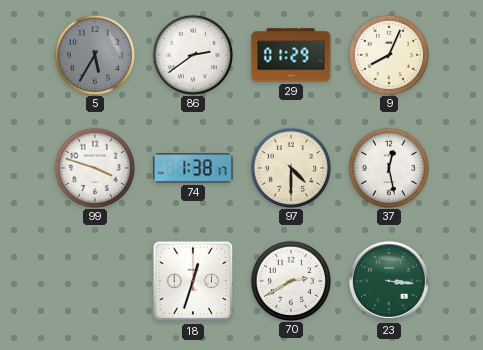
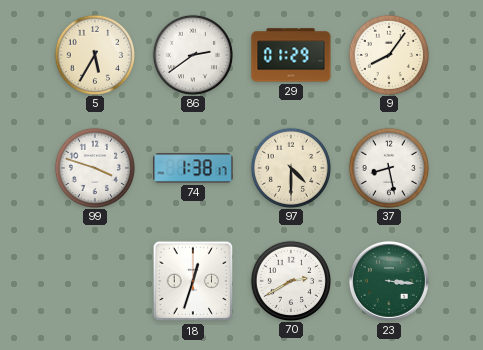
5 dial: grey -> cream (94, 54)
9: 8:04 -> 8:06 (388, 54)
37: 12:28 -> 8:28 (388, 167)
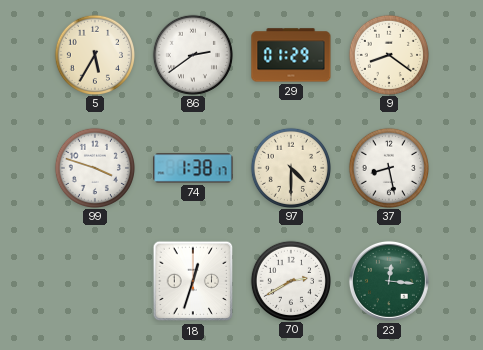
9: 8:06 -> 8:21 (388, 54)
23: 3:16 -> 12:16 (389, 281)
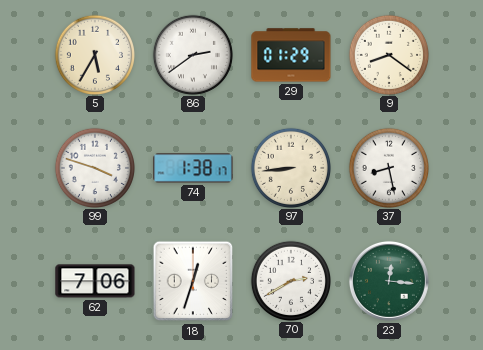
97: 4:30 -> 8:44 (290, 167)
62: none -> 7:06 (95, 281)
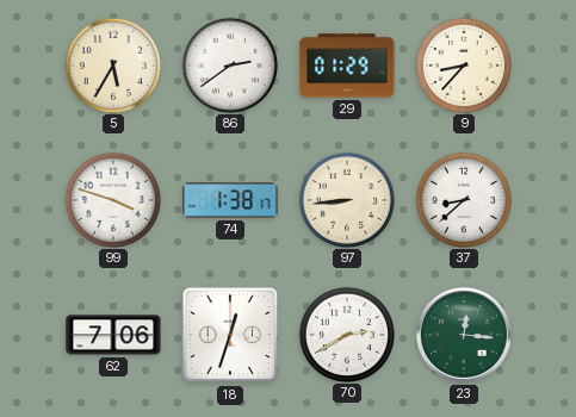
9: 8:21 -> 8:37 (463, 64)
37: 8:28 -> 8:38 (463, 199)
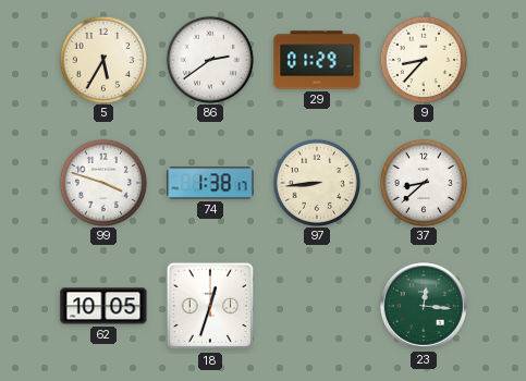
62: 7:06 -> 10:05 (103, 306)
70: 2:40 -> none (346, 334)
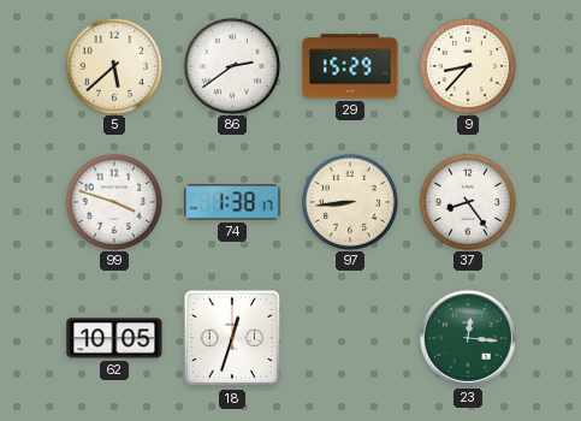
5: 5:35 -> 5:38 (113, 65)
29: 01:29 -> 15:29 (350, 66)
37: 8:38 -> 8:24 (467, 201)
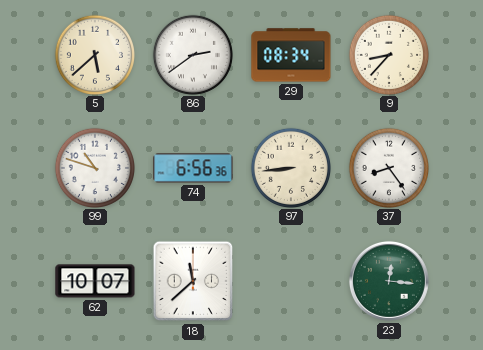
29: 15:29 -> 08:34 (291, 55)
99: 3:48 -> 10:48 (94, 167)
74: 1:38 -> 6:56 (193, 168)
62: 10:05 -> 10:07 (95, 281)
18: 12:33 -> 11:38 (193, 281)
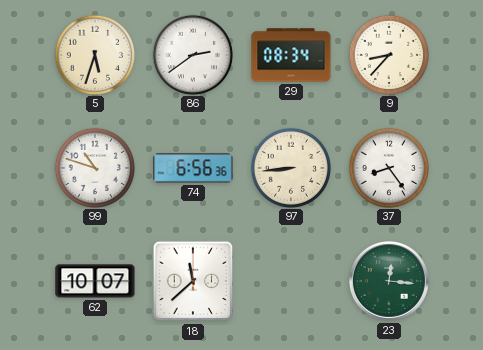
5: 5:38 -> 5:33 (94, 54)
